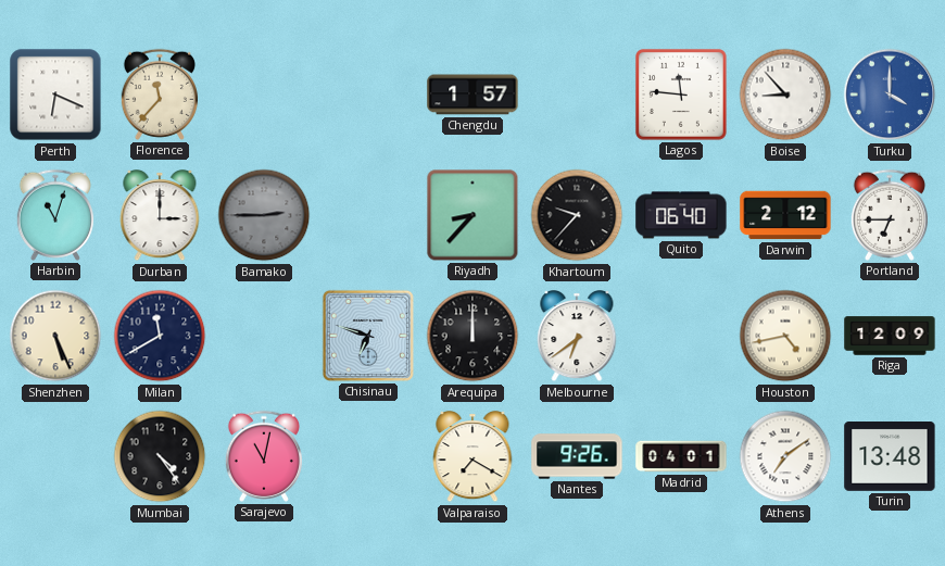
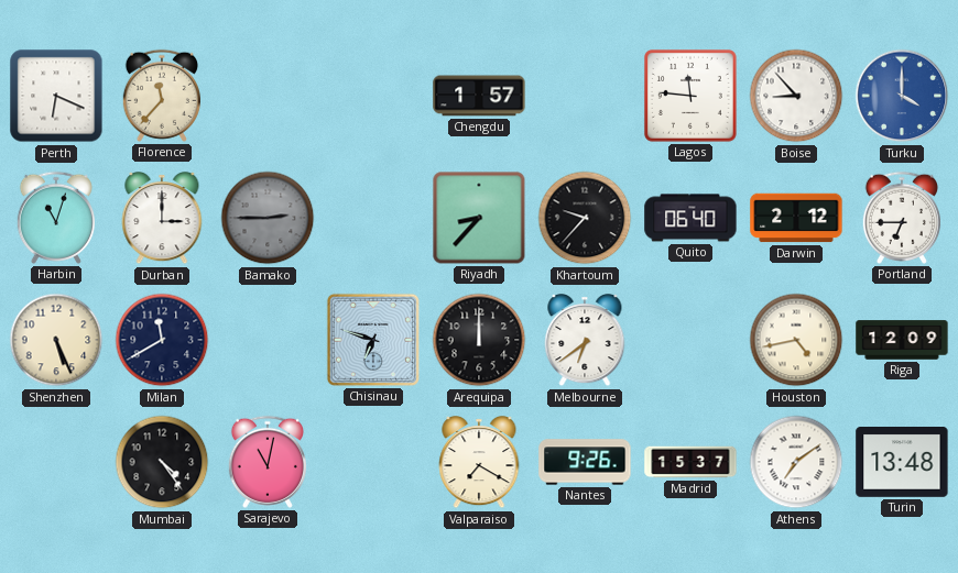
Madrid: 04:01 -> 15:37 (690, 462)
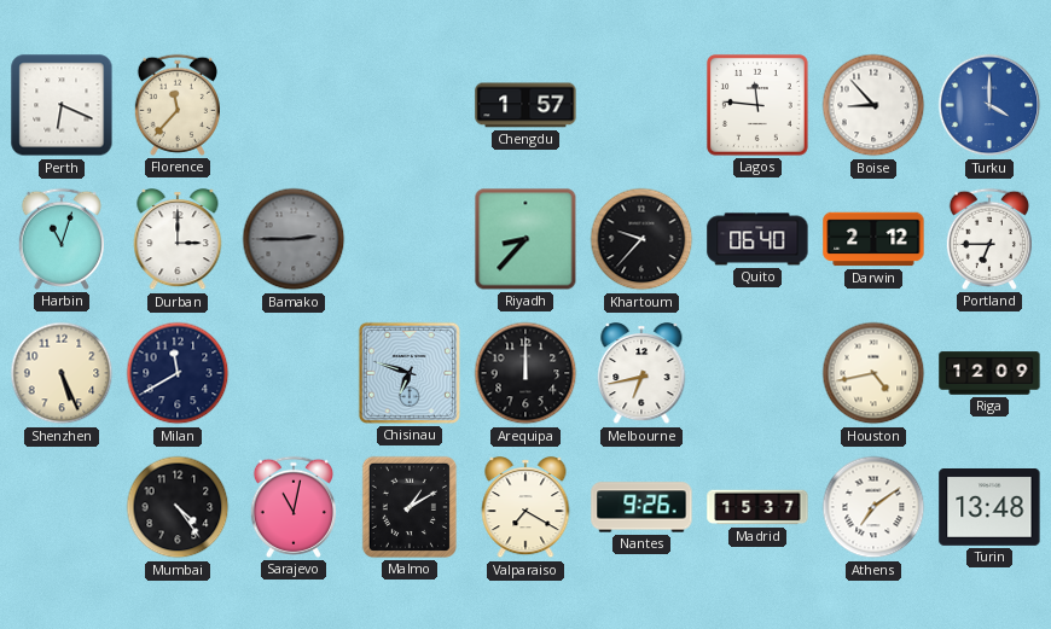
Melbourne: 6:39 -> 6:43 (641, 374)
Malmo: none -> 1:10 (410, 507)
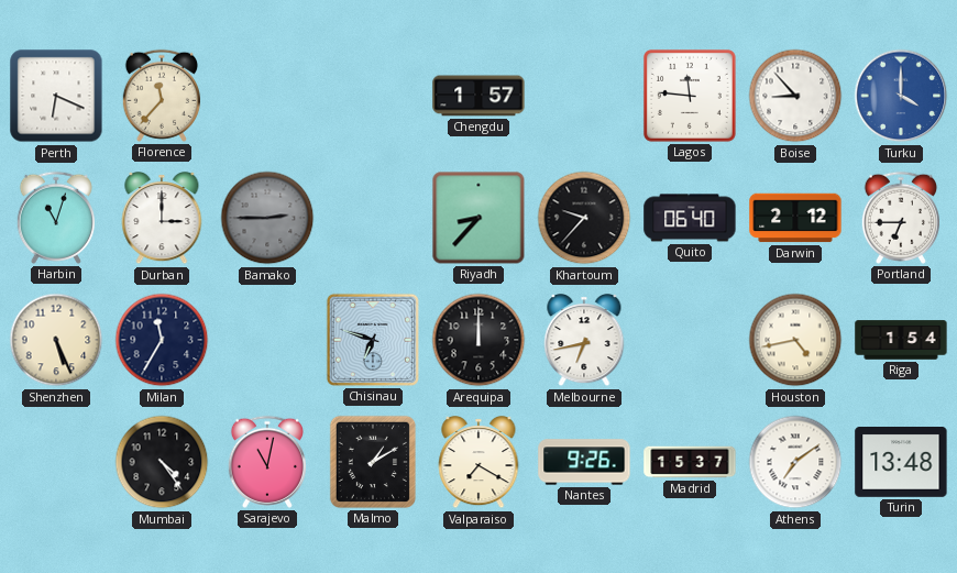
Milan: 11:40 -> 11:35 (162, 340)
Riga: 12:09 -> 1:54 (901, 340)
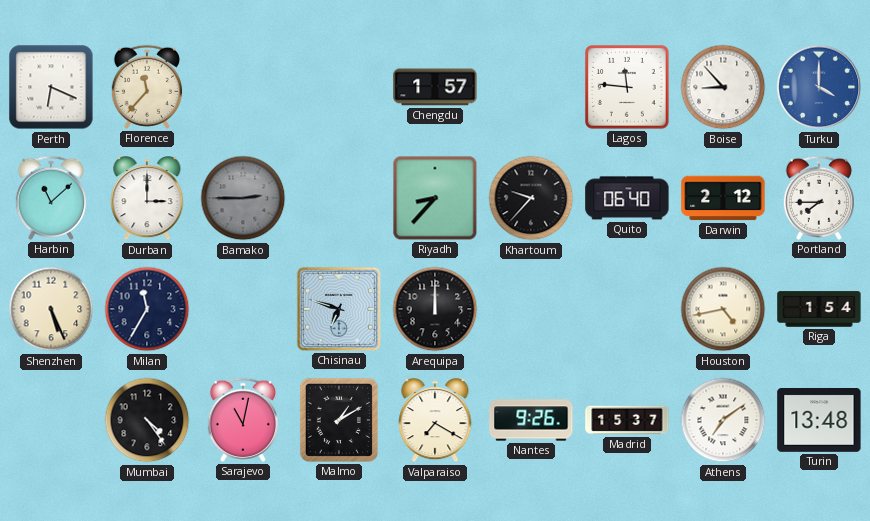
Harbin: 11:03 -> 11:08 (51, 198)
Portland: 6:45 -> 7:45 (819, 198)
Melbourne: 6:43 -> none (584, 341)
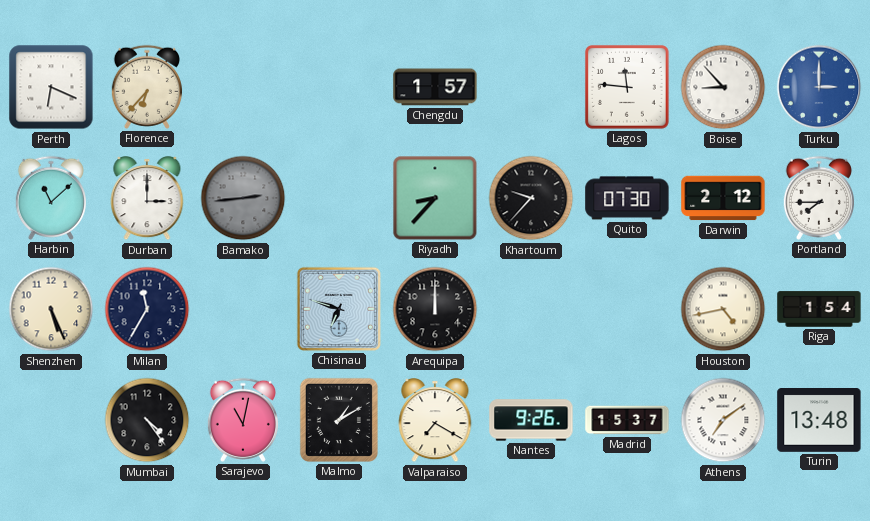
Florence: 11:37 -> 6:37 (147, 87)
Turku: 4:00 -> 3:00 (819, 87)
Bamako: 2:45 -> 2:44 (243, 198)
Quito: 06:40 -> 07:30 (627, 198)
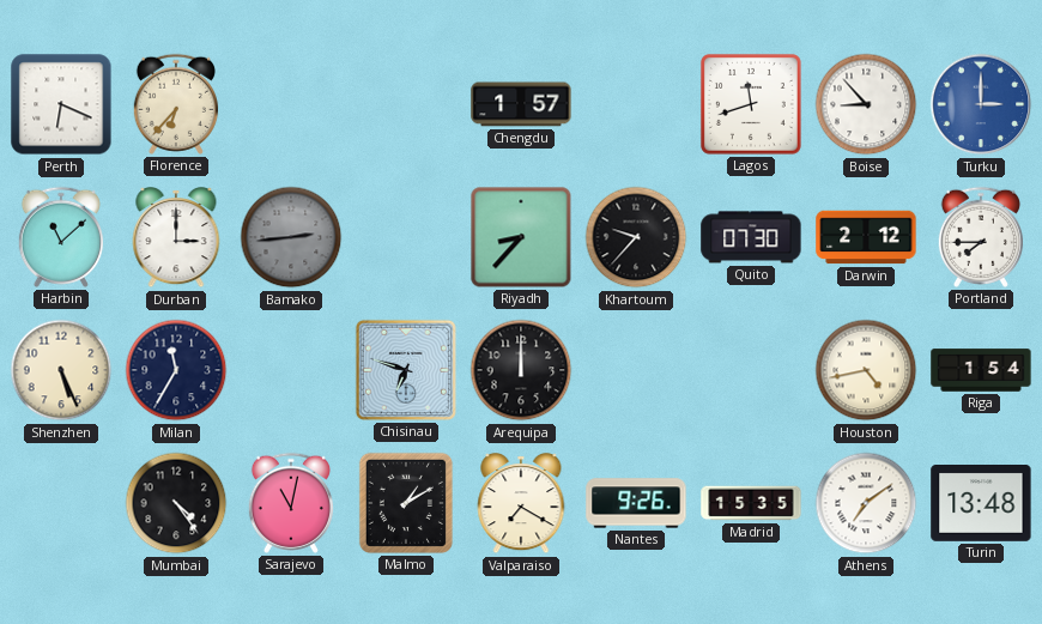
Lagos: 11:46 -> 11:42 (751, 104)
Madrid: 15:37 -> 15:35 (751, 503)
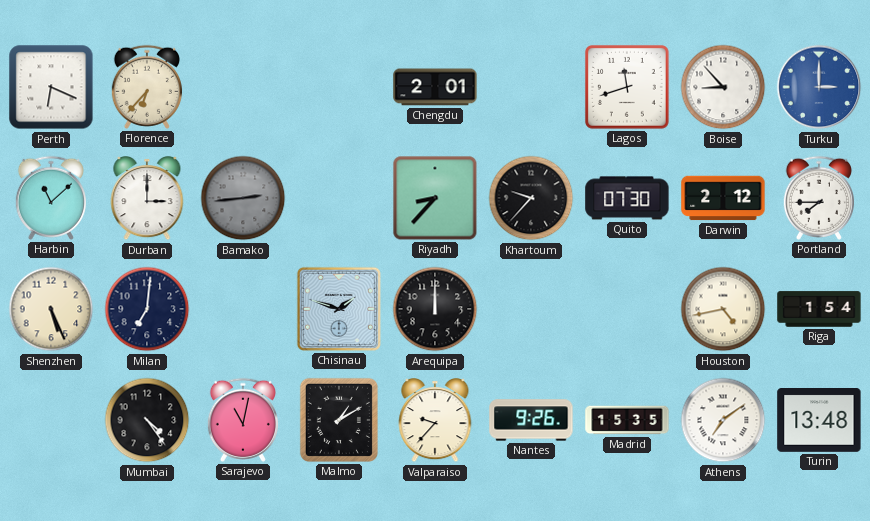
Chengdu: 1:57 -> 2:01 (435, 87)
Milan: 11:35 -> 7:01 (147, 309)
Chisinau: 6:48 -> 1:48 (339, 309)
Valparaiso: 7:20 -> 9:37 (435, 421)
